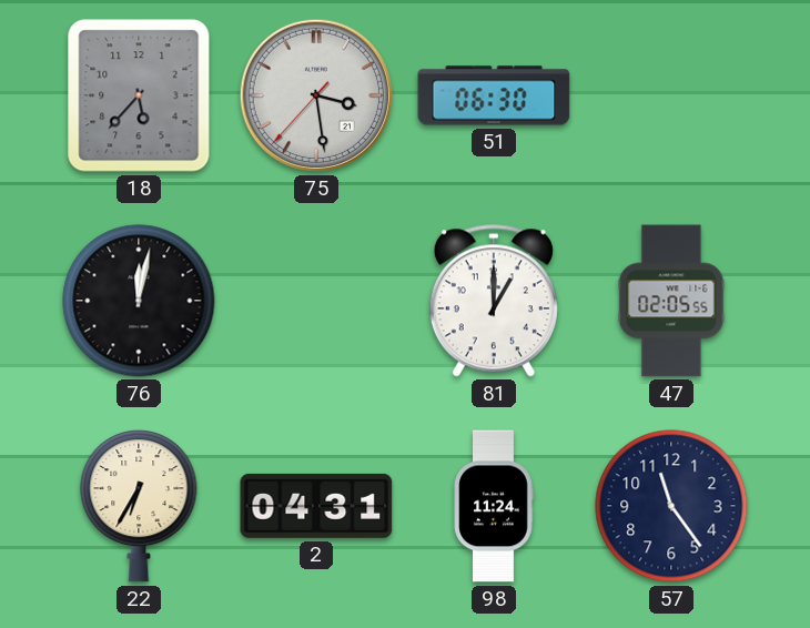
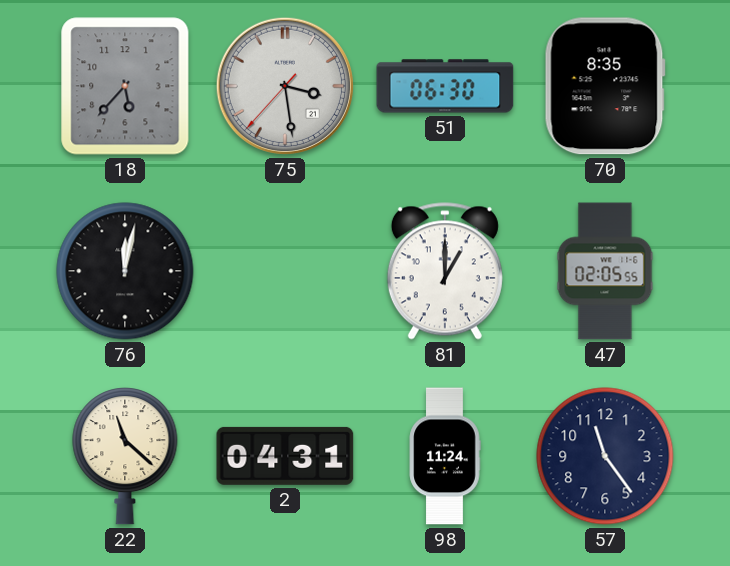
70: none -> 8:35 (605, 86)
22: 6:35 -> 11:22 (125, 456)
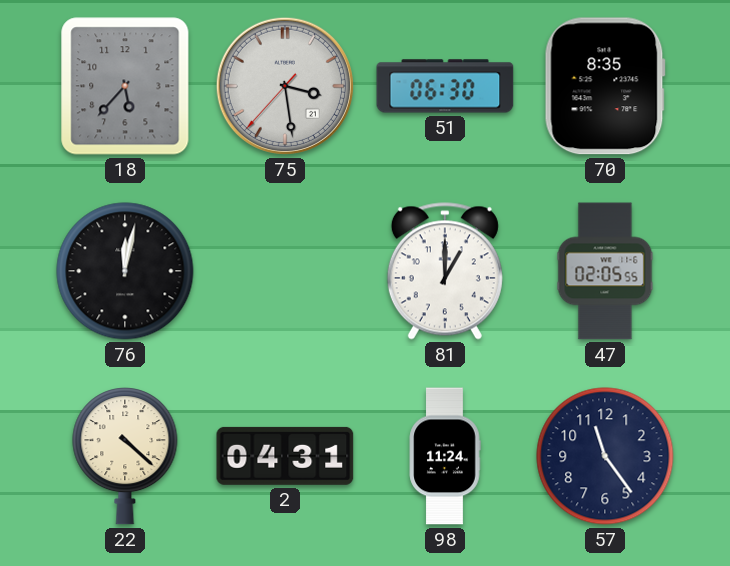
22: 11:22 -> 4:22 (125, 456)
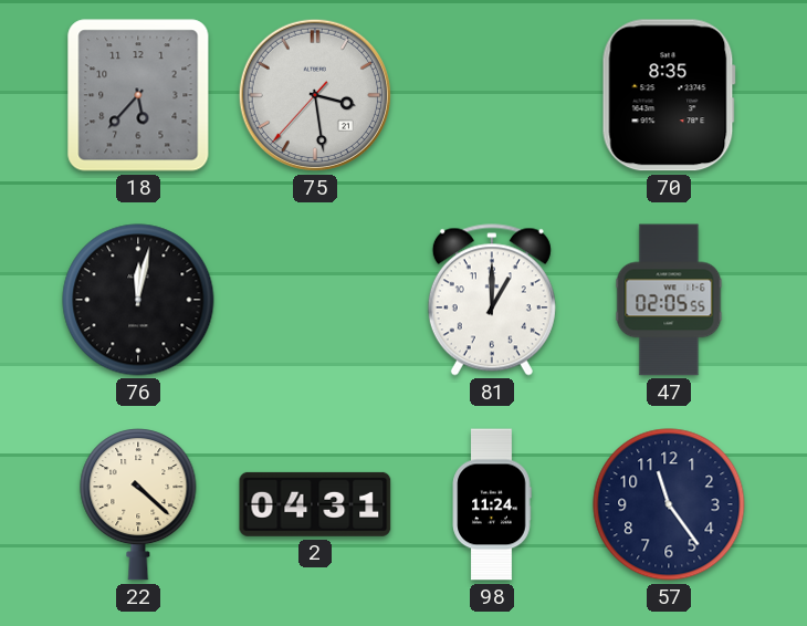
51: 06:30 -> none (445, 86)
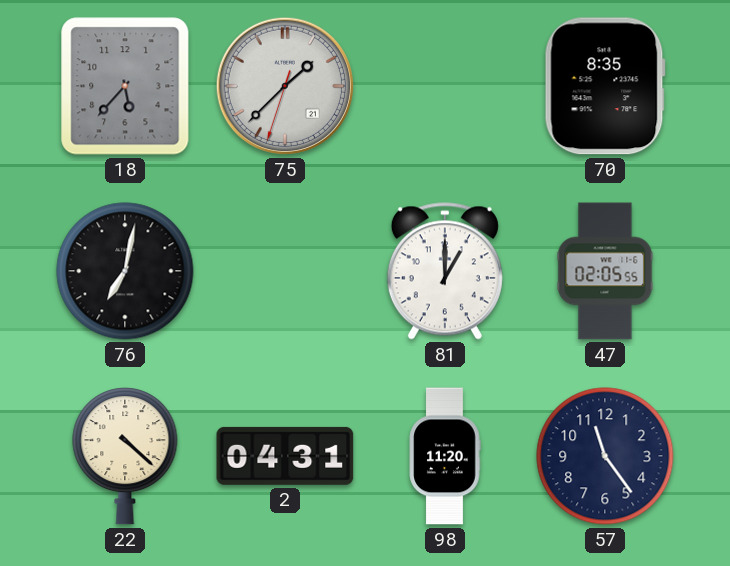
75: 3:28 -> 1:37 (285, 86)
76: 12:02 -> 7:02 (125, 271)
98: 11:24 -> 11:20 (445, 456)
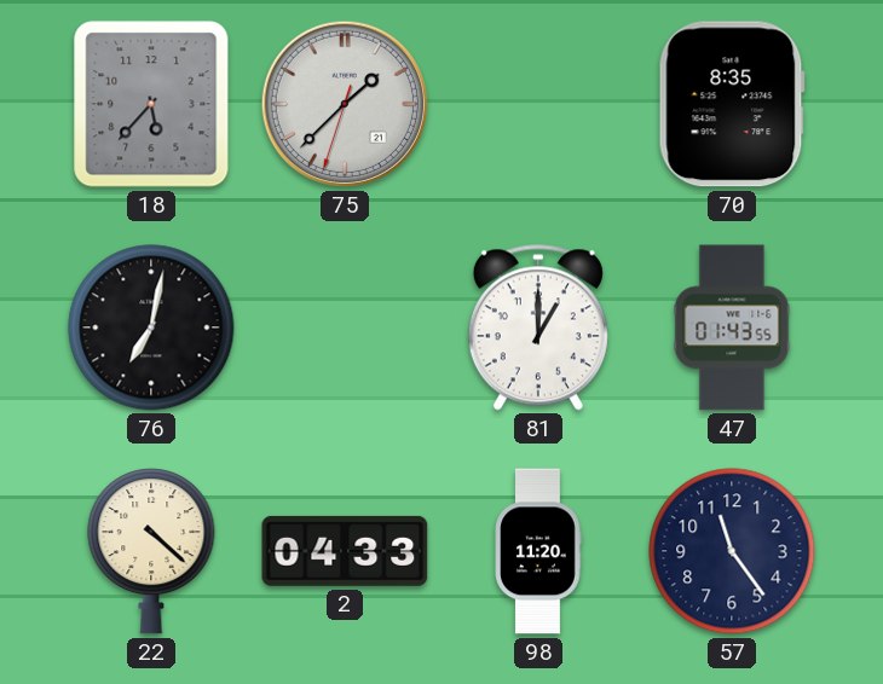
47: 02:05 -> 01:43 (732, 327)
2: 04:31 -> 04:33 (345, 551)
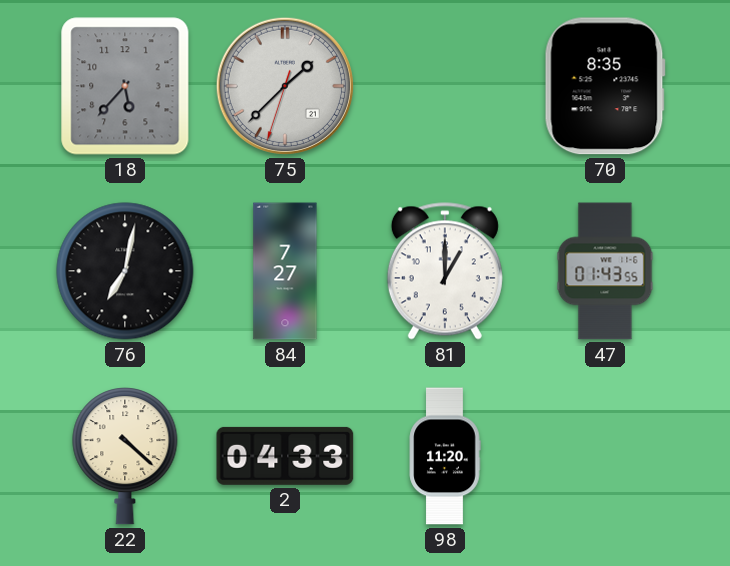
84: none -> 7:27 (285, 271)
57: 11:24 -> none (732, 551)
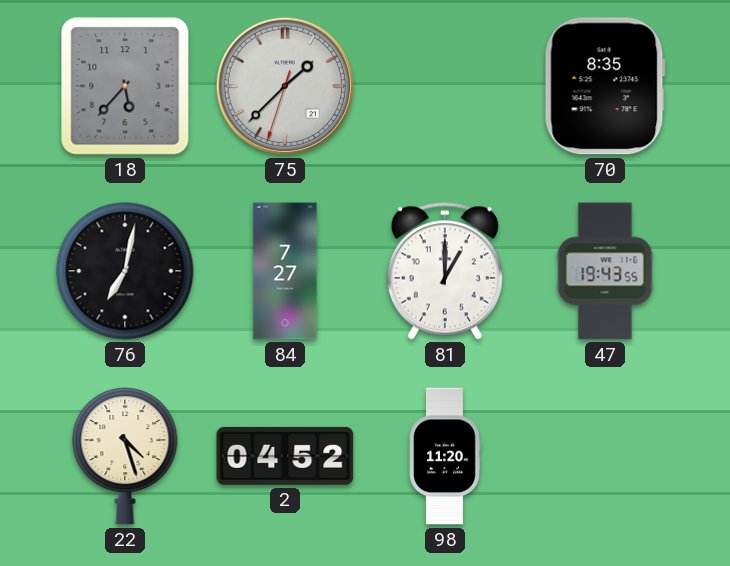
47: 01:43 -> 19:43 (605, 271)
22: 4:22 -> 4:27 (125, 456)
2: 04:33 -> 04:52 (285, 456)
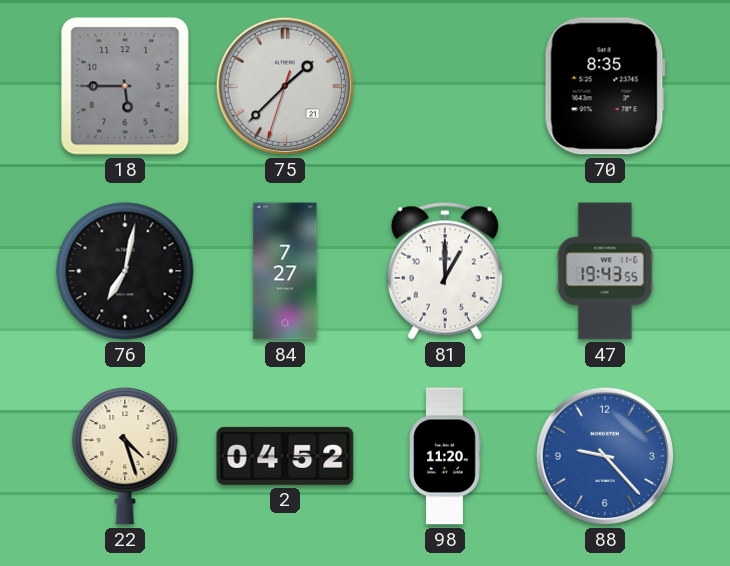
18: 5:37 -> 5:45 (125, 86)
88: none -> 9:23 (605, 456)
